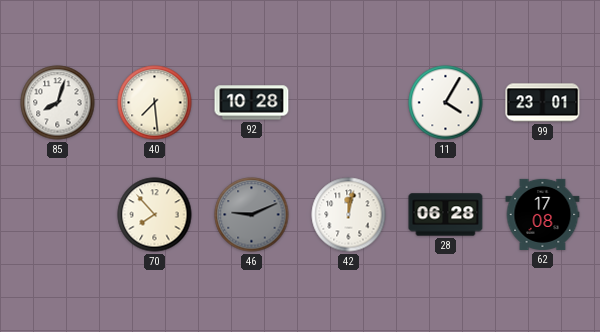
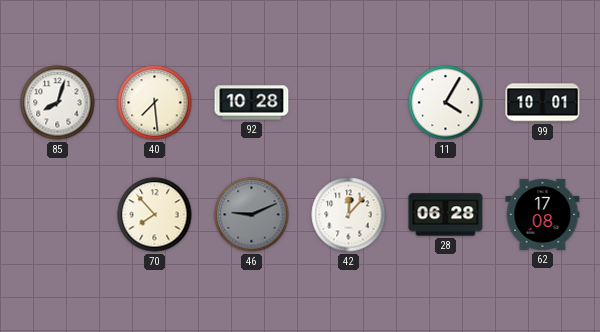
99: 23:01 -> 10:01 (543, 103)
42: 12:02 -> 12:07 (349, 215)
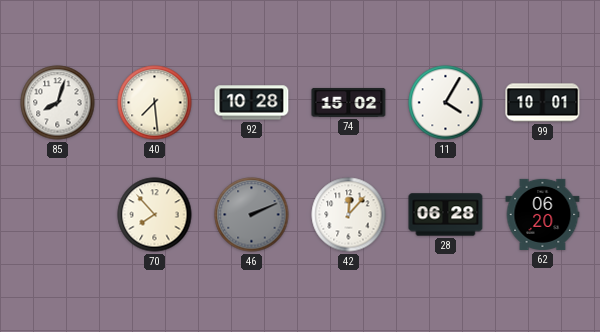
74: none -> 15:02 (349, 102)
46: 9:11 -> 2:11 (252, 215)
62: 17:08 -> 06:20 (543, 214)
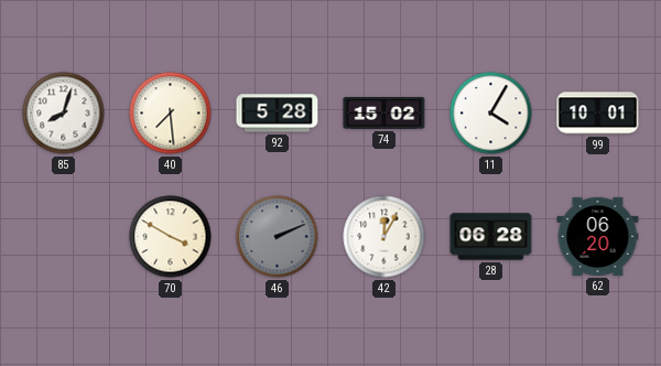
92: 10:28 -> 5:28 (278, 114)
70: 7:53 -> 3:50 (171, 237)
42: 12:07 -> 12:05 (384, 237)
